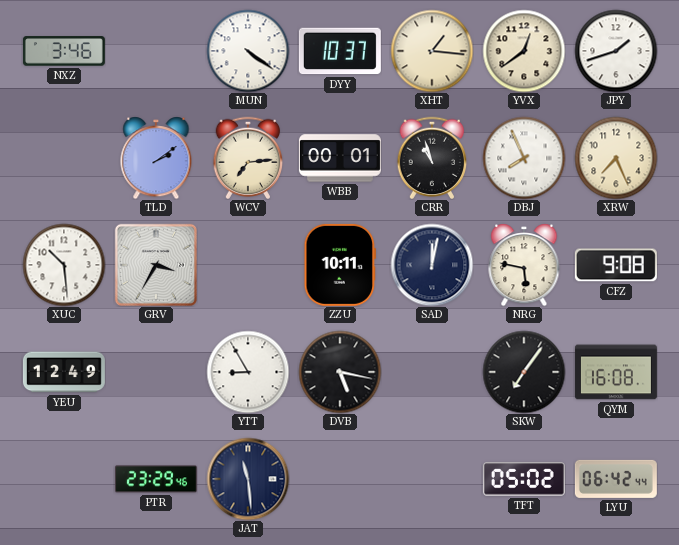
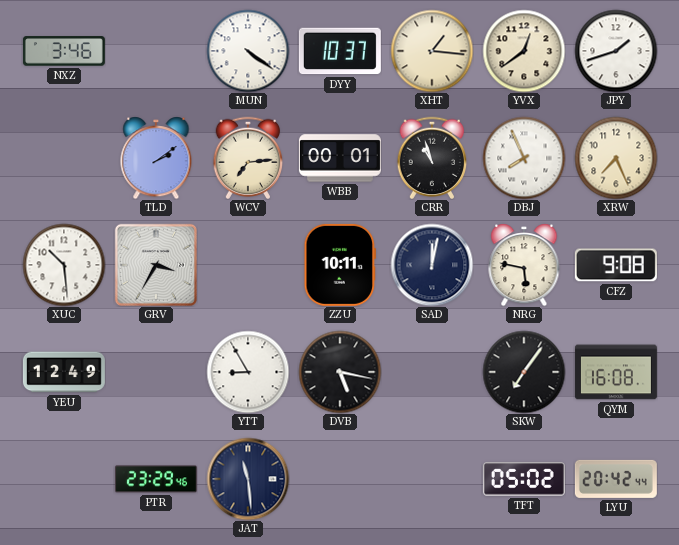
LYU: 06:42 -> 20:42 (616, 479)
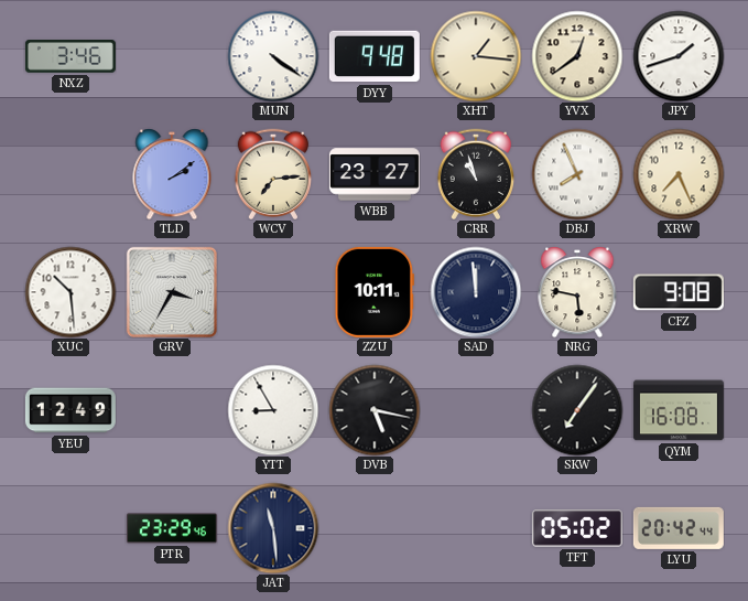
DYY: 10:37 -> 9:48 (375, 56)
WBB: 00:01 -> 23:27 (375, 174)
SAD: 12:02 -> 11:59 (476, 292)
